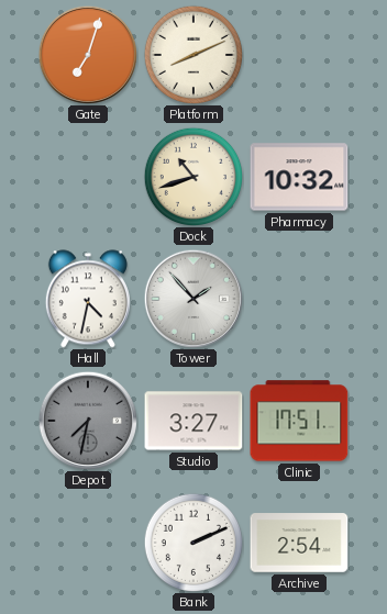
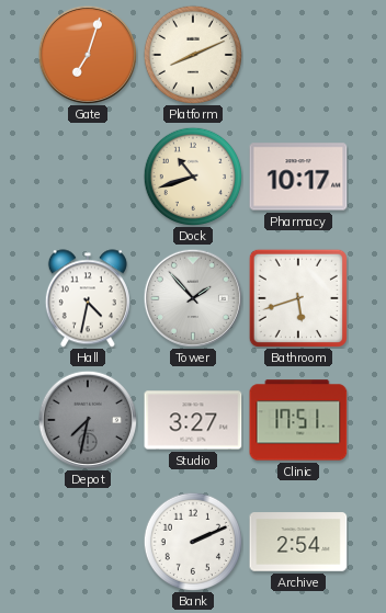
Pharmacy: 10:32 -> 10:17 (298, 177)
Bathroom: none -> 5:42 (298, 298)
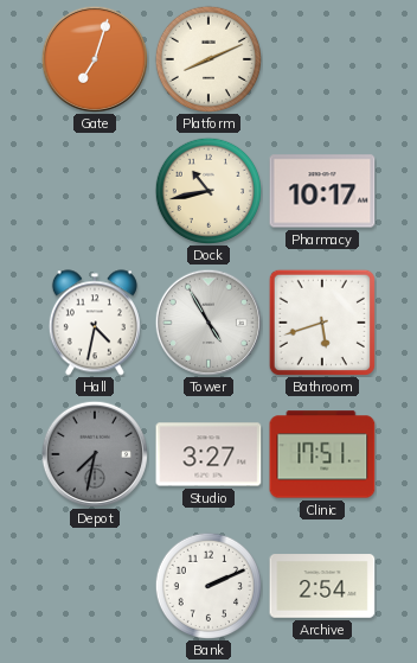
Dock: 10:42 -> 10:43 (207, 190)
Tower: 1:53 -> 4:55 (207, 321)
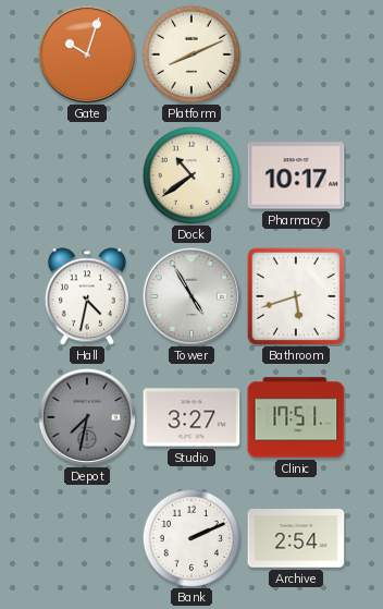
Gate: 7:03 -> 10:03 (86, 53)
Dock: 10:43 -> 10:39 (190, 174)
